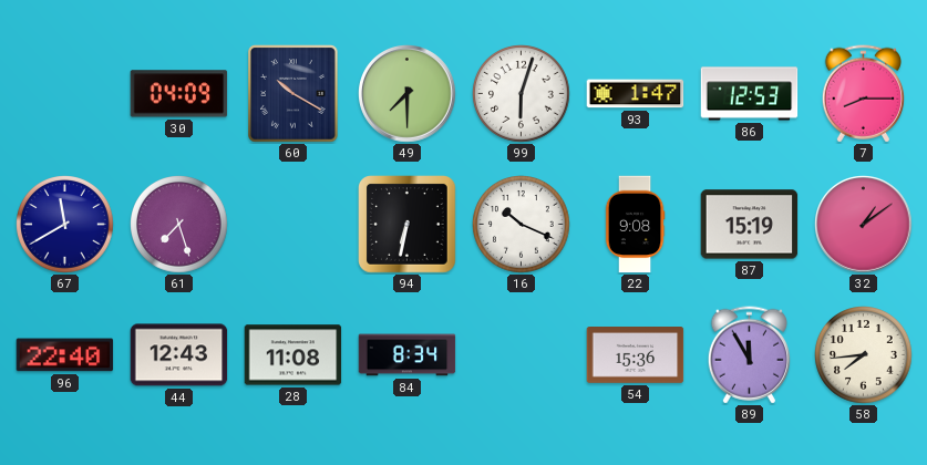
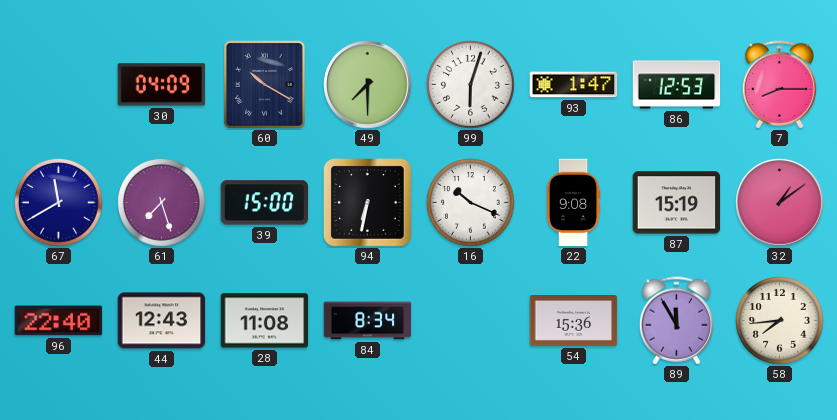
39: none -> 15:00 (265, 203)
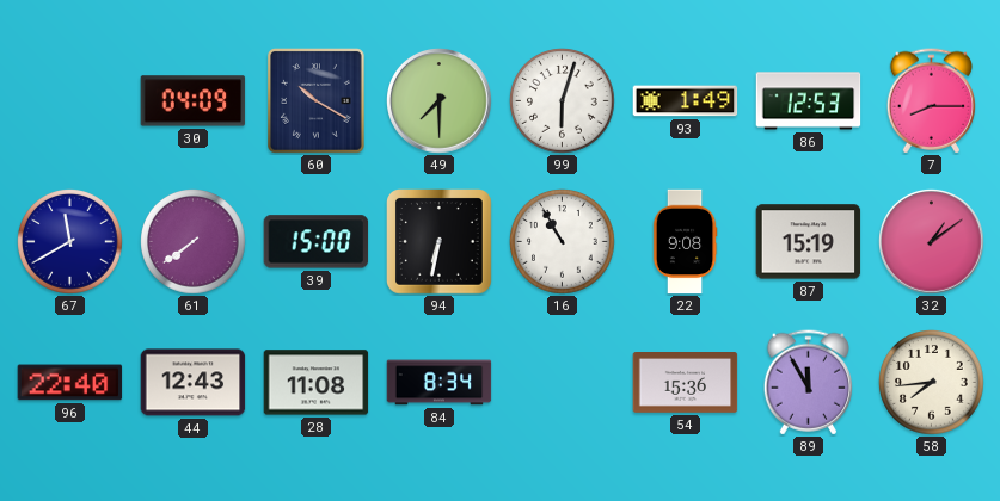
93: 1:47 -> 1:49 (686, 101)
61: 7:27 -> 7:39 (194, 242)
16: 10:19 -> 10:55 (563, 242)
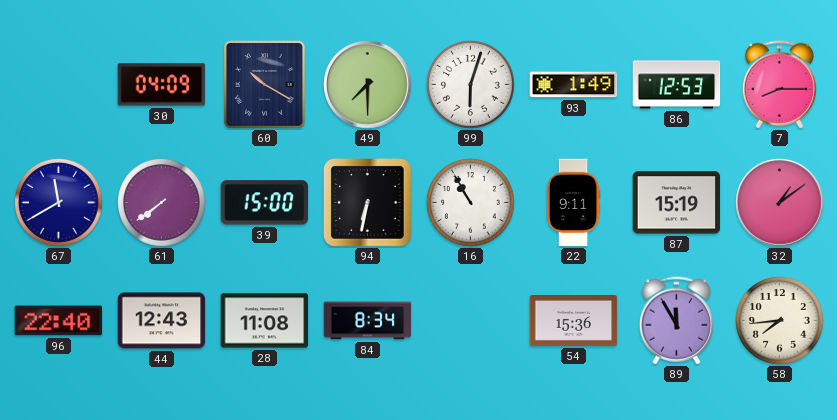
22: 9:08 -> 9:11 (573, 203)
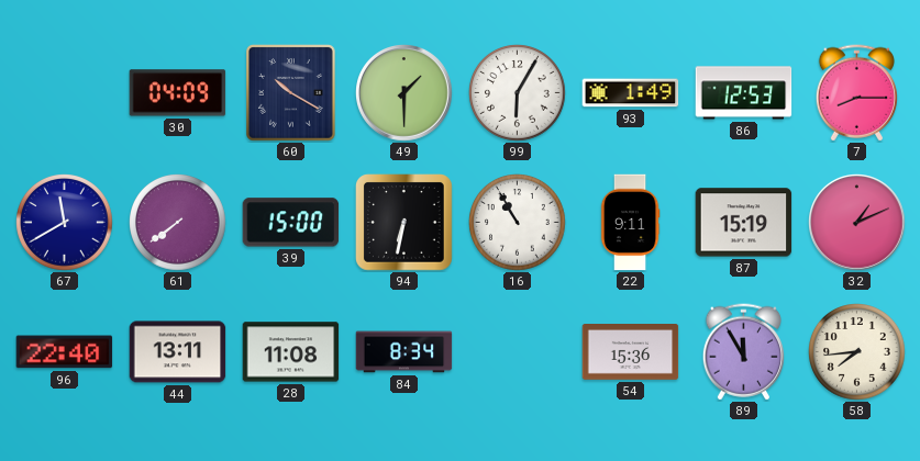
49: 7:30 -> 1:30 (404, 93)
99: 6:03 -> 6:05 (518, 93)
32: 1:09 -> 1:11 (857, 223)
44: 12:43 -> 13:11 (178, 352)
